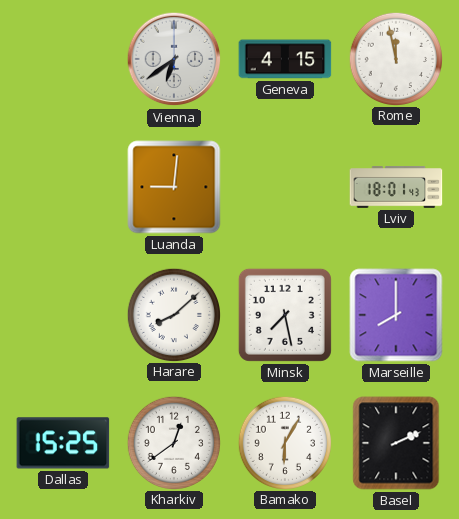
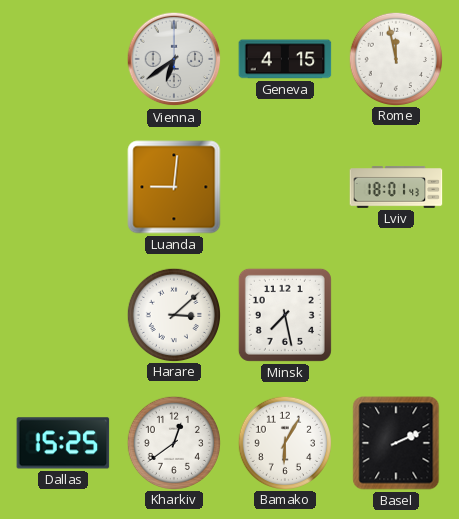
Harare: 8:08 -> 3:08 (173, 314)
Marseille: 8:00 -> none (396, 315)
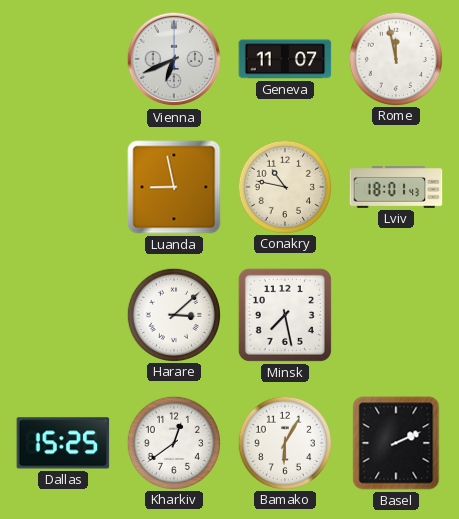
Vienna: 6:39 -> 6:41 (174, 59)
Geneva: 4:15 -> 11:07 (285, 59)
Luanda: 9:01 -> 8:58 (174, 187)
Conakry: none -> 10:47 (284, 186)
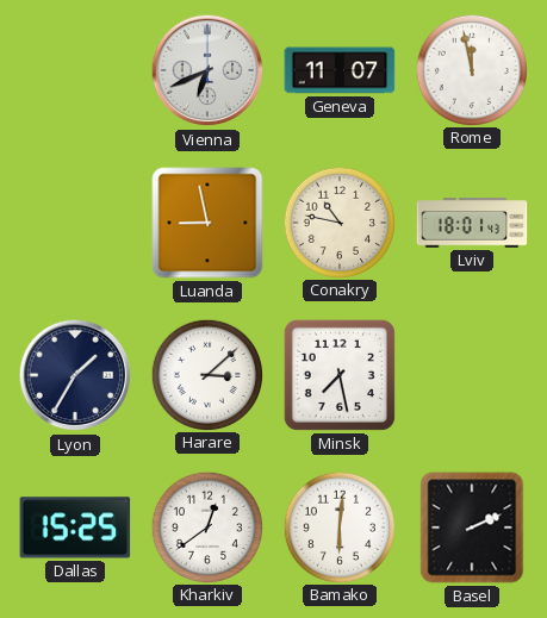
Lyon: none -> 1:35 (75, 375)
Bamako: 6:05 -> 6:01 (338, 526)
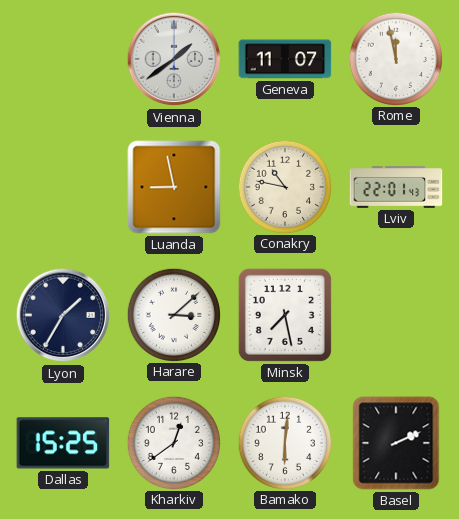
Vienna: 6:41 -> 1:39 (174, 59)
Lviv: 18:01 -> 22:01 (396, 187)
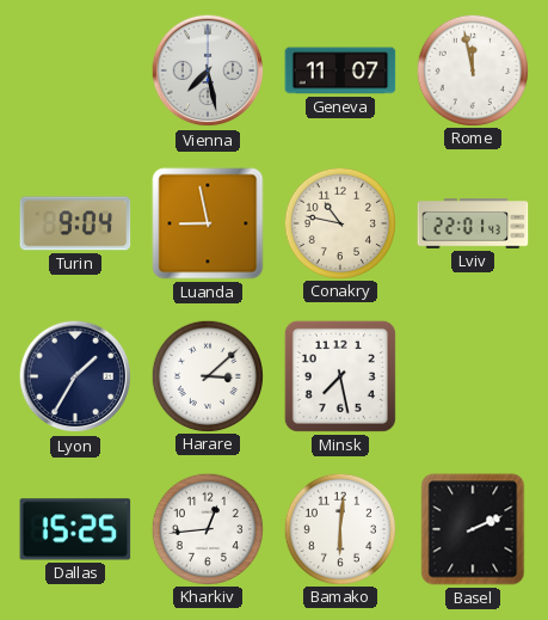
Vienna: 1:39 -> 7:28 (208, 70)
Turin: none -> 9:04 (75, 223)
Kharkiv: 12:39 -> 12:44 (207, 528)
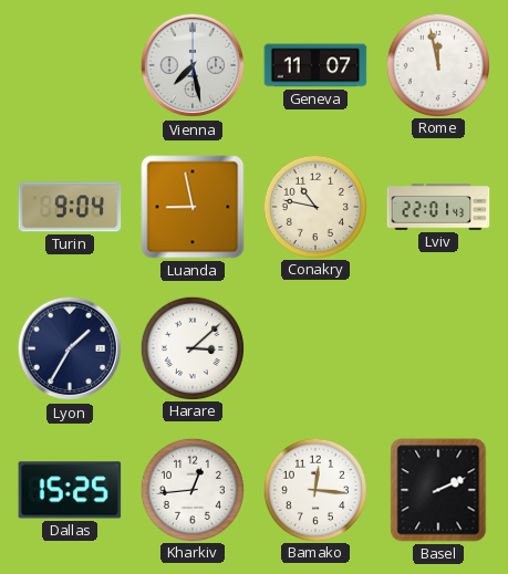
Minsk: 7:28 -> none (340, 376)
Bamako: 6:01 -> 12:16 (314, 489)
